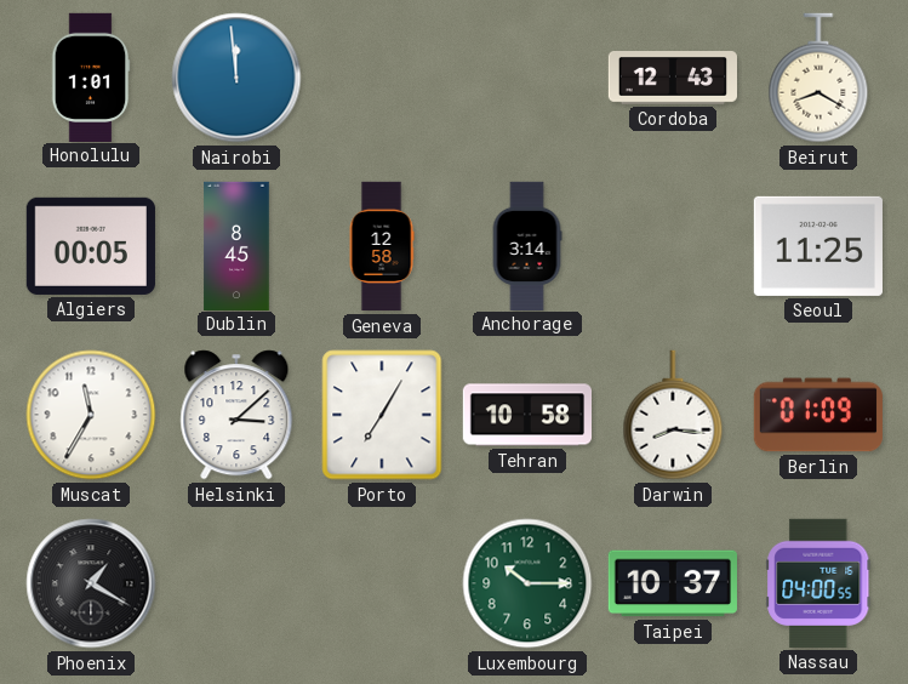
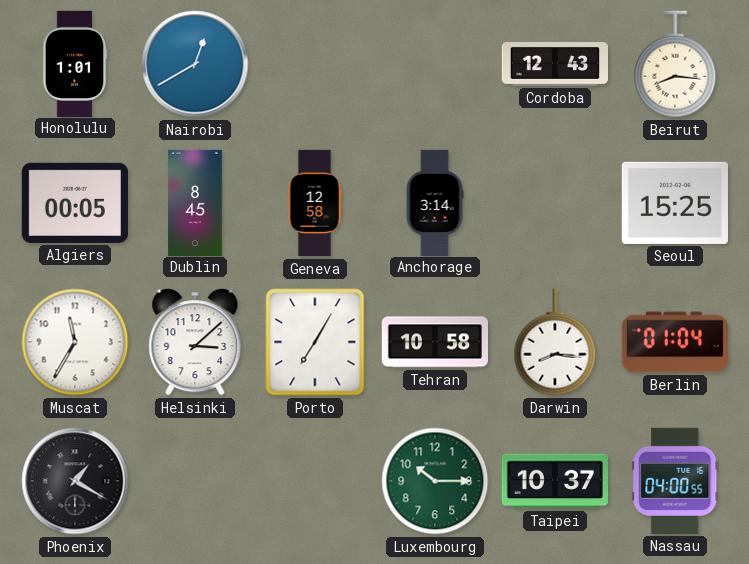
Nairobi: 11:59 -> 12:40 (195, 64)
Beirut: 8:20 -> 8:16 (675, 64)
Seoul: 11:25 -> 15:25 (675, 203)
Berlin: 01:09 -> 01:04 (675, 342)
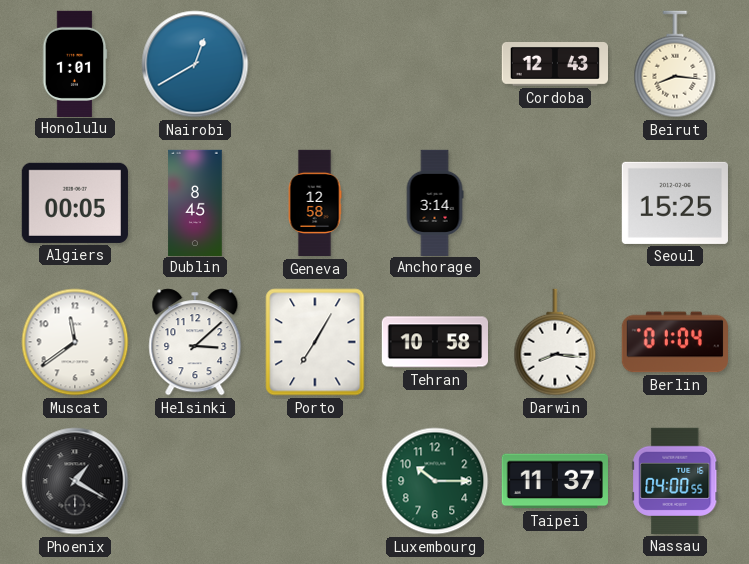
Muscat: 11:35 -> 11:39 (75, 342)
Taipei: 10:37 -> 11:37 (555, 481)
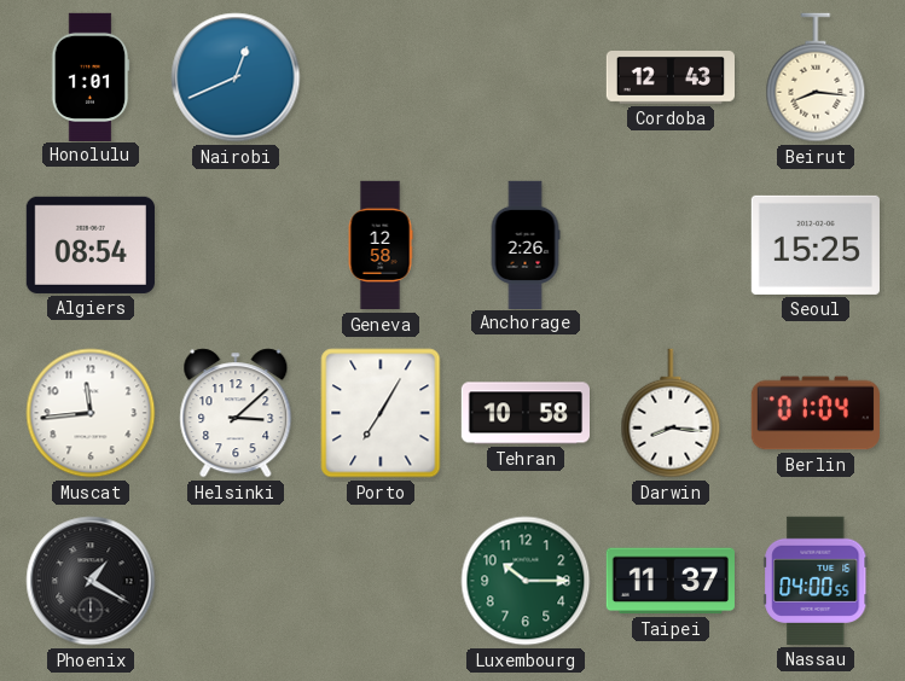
Nairobi: 12:40 -> 12:41 (236, 77)
Algiers: 00:05 -> 08:54 (91, 245)
Dublin: 8:45 -> none (195, 202)
Anchorage: 3:14 -> 2:26 (526, 244)
Muscat: 11:39 -> 11:44 (91, 413)
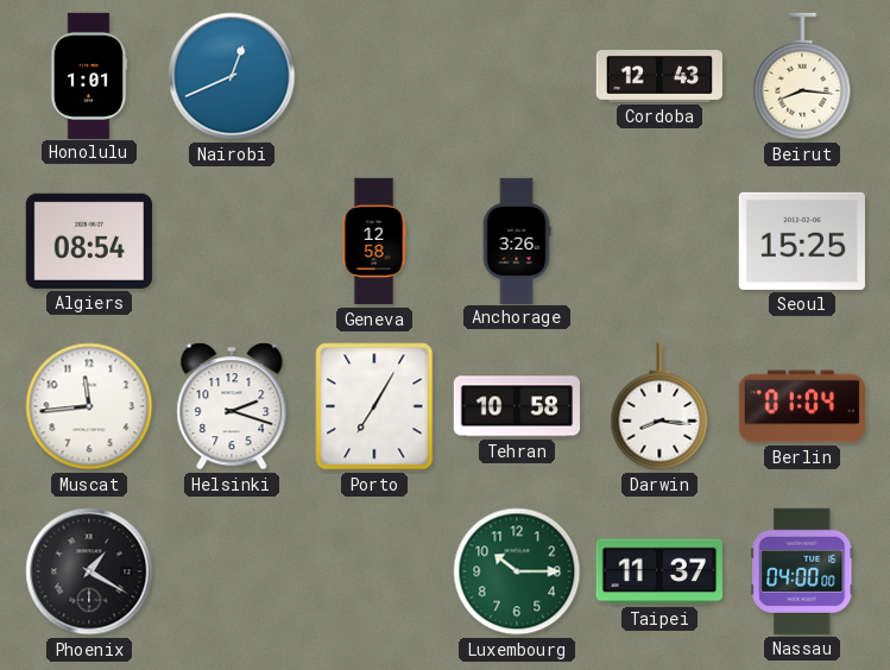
Anchorage: 2:26 -> 3:26 (517, 240)
Helsinki: 3:08 -> 2:18 (232, 406)
Nassau: 04:00:55 -> 04:00:00 (802, 571)
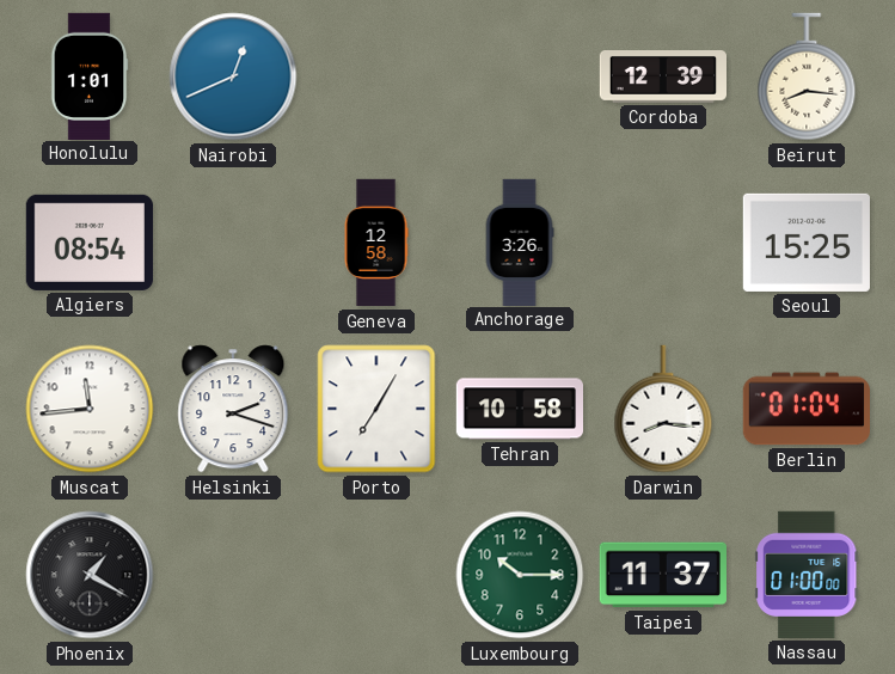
Cordoba: 12:43 -> 12:39 (662, 78)
Nassau: 04:00 -> 01:00 (807, 575)
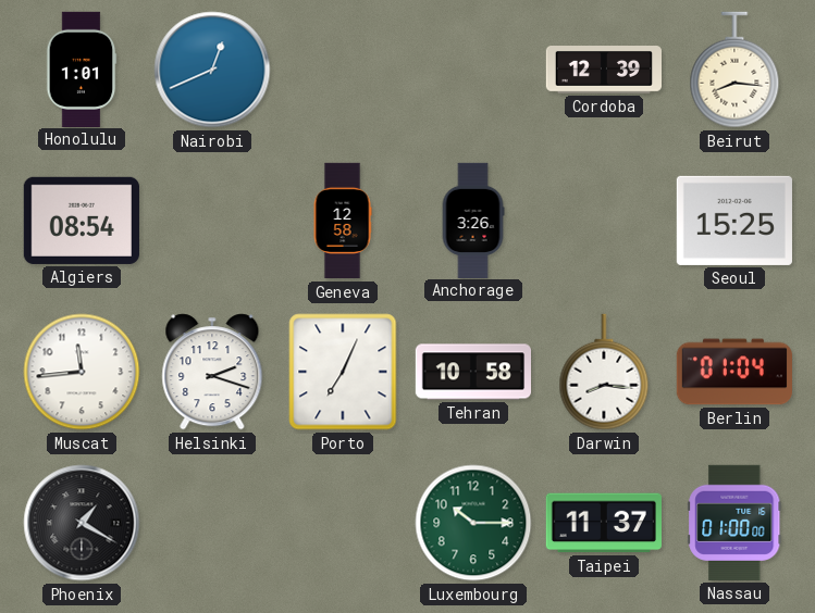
Porto: 7:05 -> 7:04 (343, 372)
